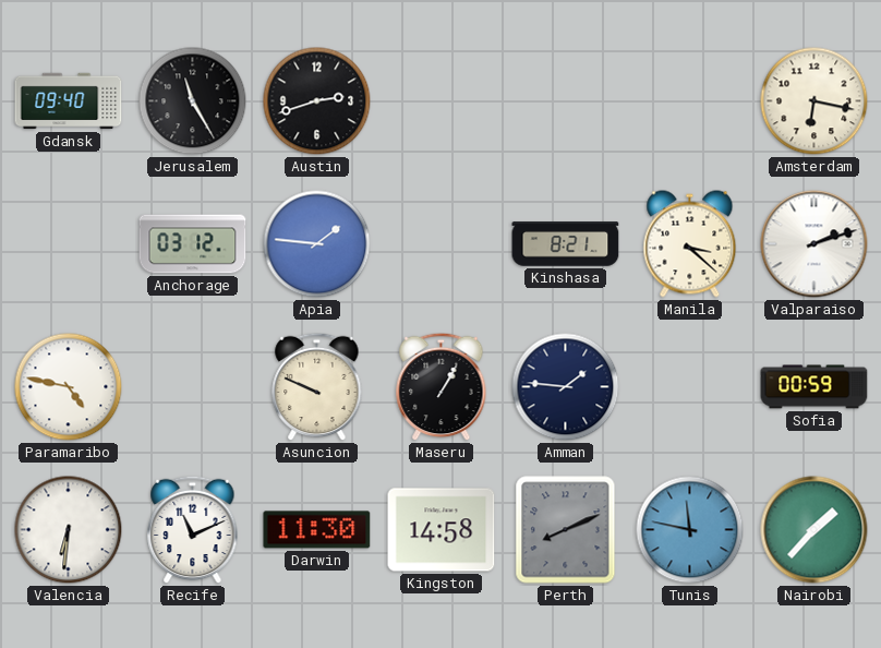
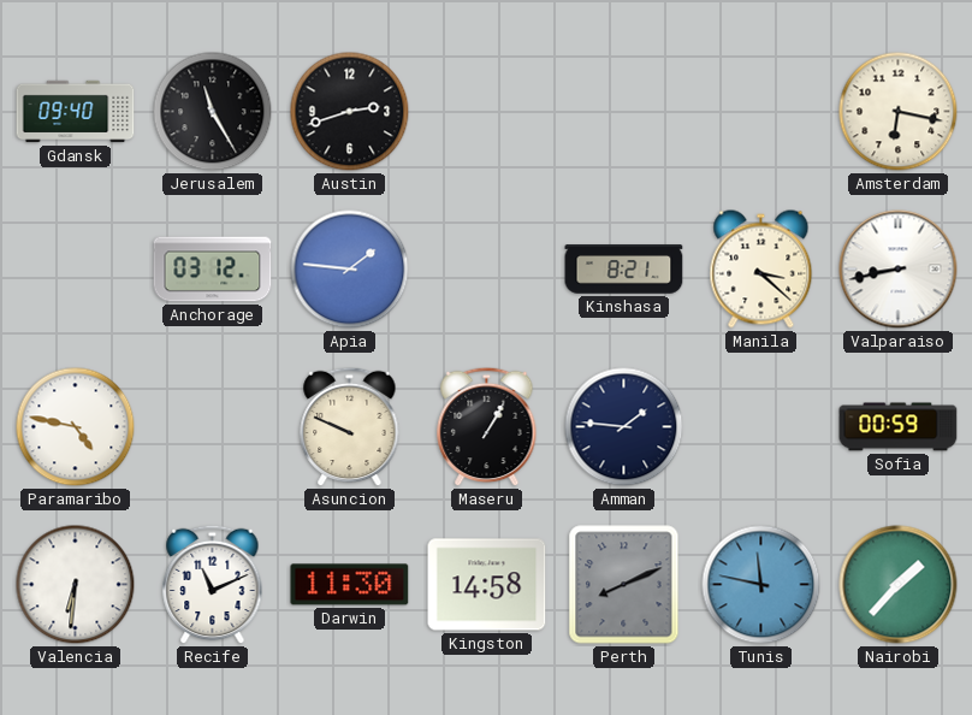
Valparaiso: 2:12 -> 8:43 (899, 270)
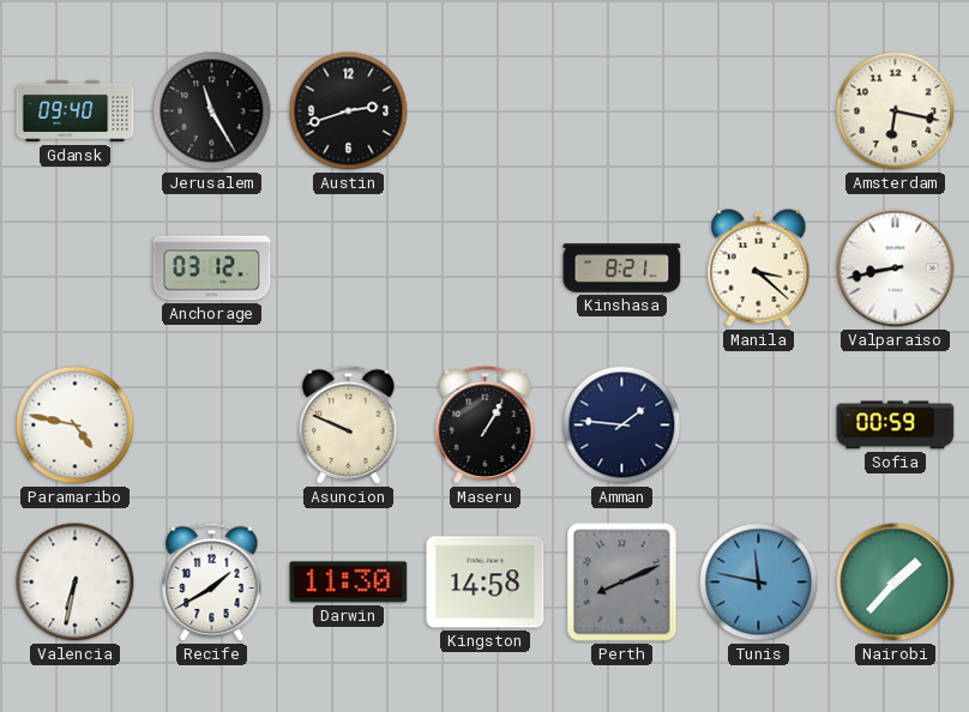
Apia: 1:46 -> none (350, 270)
Valencia: 6:31 -> 6:32 (76, 583)
Recife: 11:11 -> 1:40 (212, 583)
